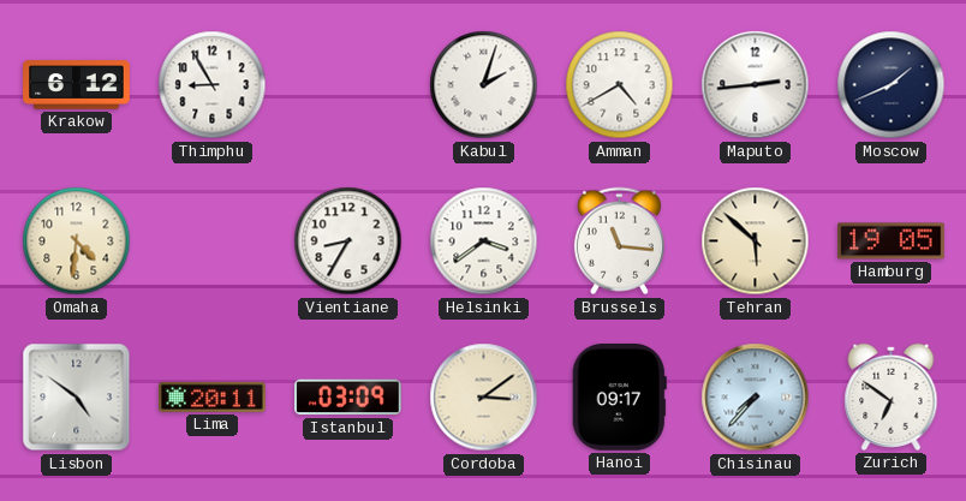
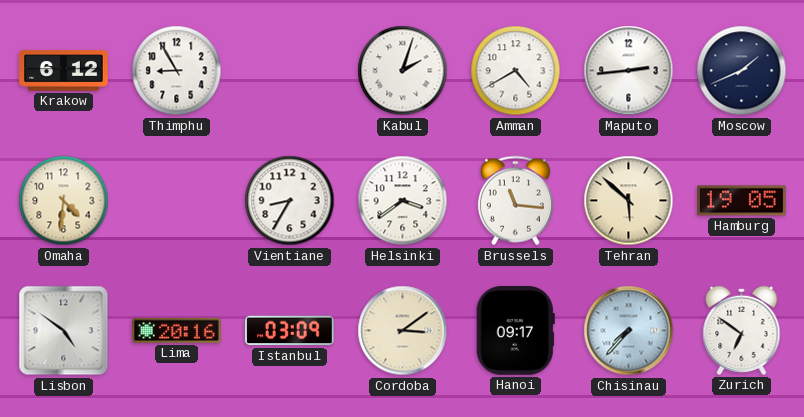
Lima: 20:11 -> 20:16 (177, 330)
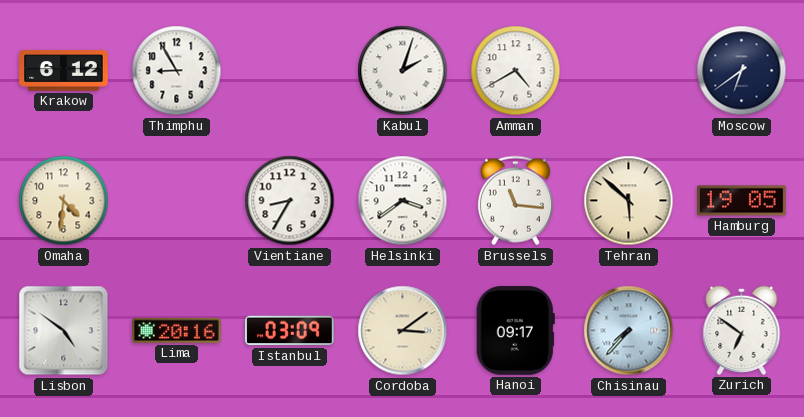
Maputo: 2:44 -> none (629, 71)
Moscow: 1:41 -> 6:39 (742, 71)
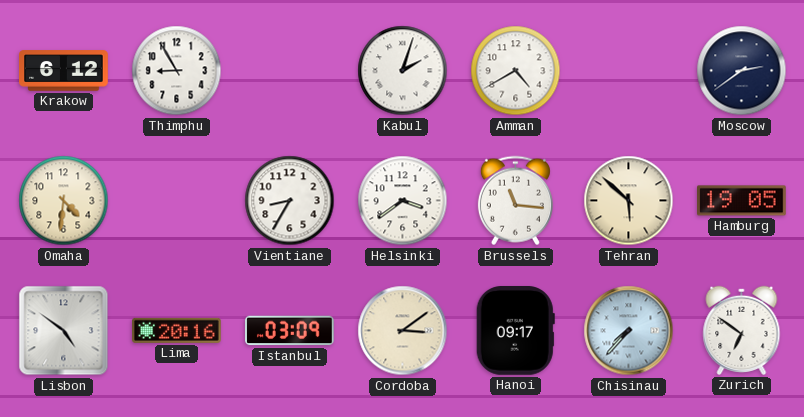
Moscow: 6:39 -> 2:39 (742, 71)
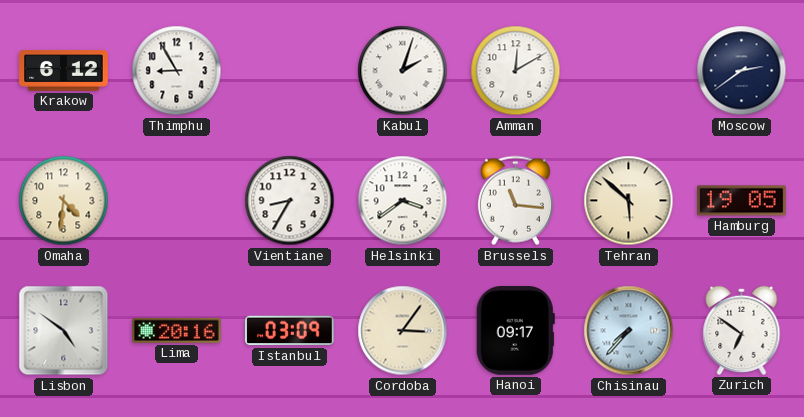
Amman: 4:40 -> 12:10 (516, 71)
Cordoba: 3:09 -> 3:06 (403, 331)
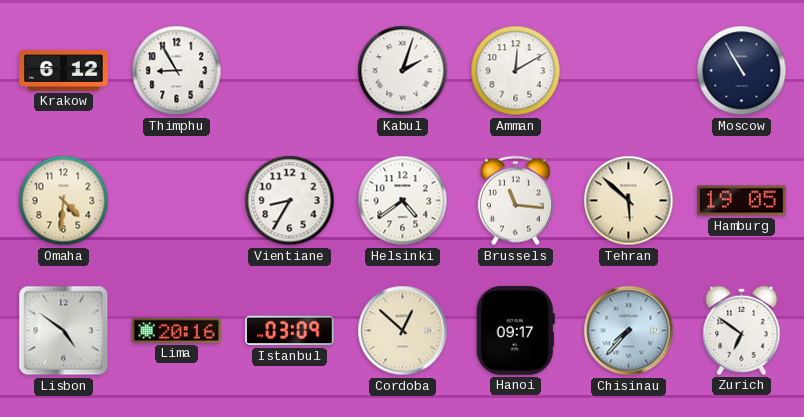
Moscow: 2:39 -> 10:55 (742, 71)
Helsinki: 3:39 -> 4:39 (403, 201)
Cordoba: 3:06 -> 12:52 (403, 331)
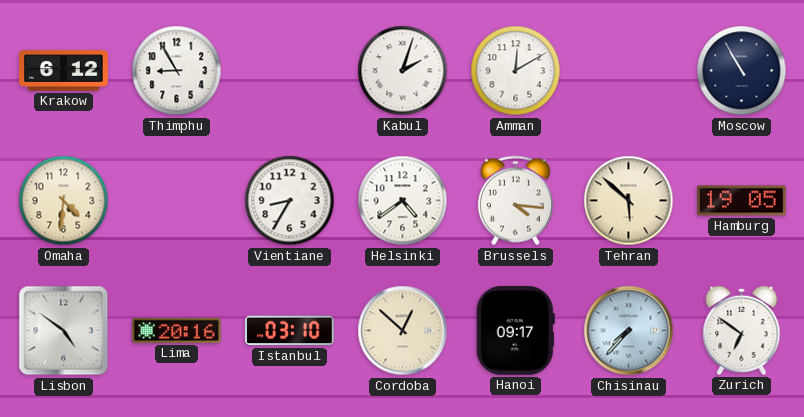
Brussels: 11:16 -> 4:16 (515, 201)
Istanbul: 03:09 -> 03:10 (290, 331)
